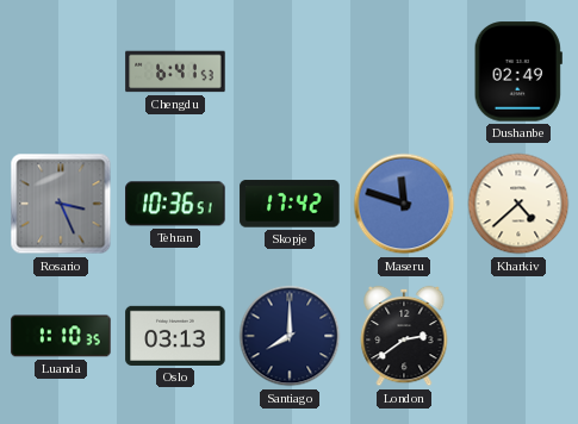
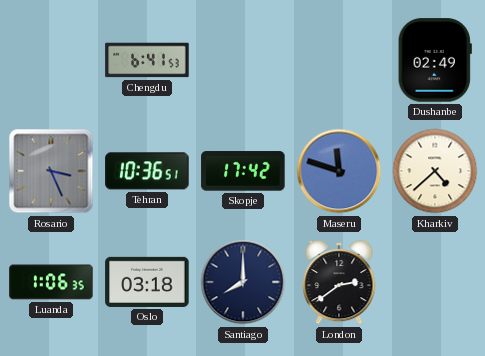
Luanda: 1:10 -> 1:06 (51, 282)
Oslo: 03:13 -> 03:18 (147, 282)
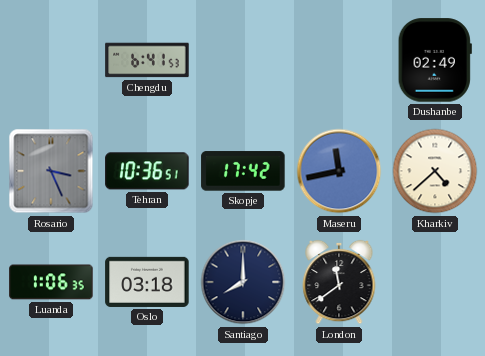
Maseru: 11:48 -> 11:43 (339, 171)
London: 2:39 -> 11:39 (339, 282)
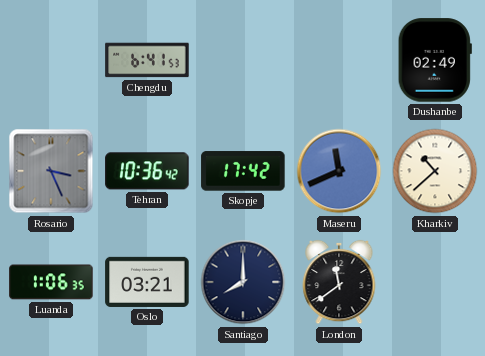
Tehran: 10:36:51 -> 10:36:42 (147, 171)
Maseru: 11:43 -> 11:41 (339, 171)
Kharkiv: 4:38 -> 10:38 (435, 171)
Oslo: 03:18 -> 03:21 (147, 282)
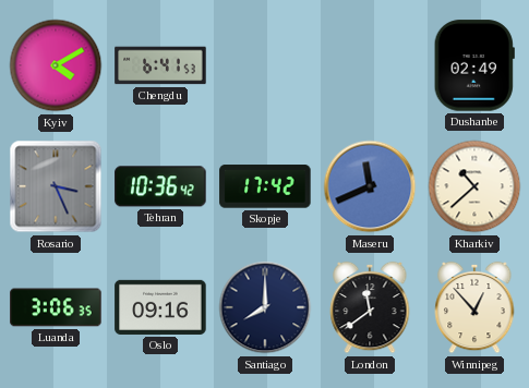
Kyiv: none -> 4:10 (56, 65)
Luanda: 1:06 -> 3:06 (56, 307)
Oslo: 03:21 -> 09:16 (160, 307)
Winnipeg: none -> 12:53 (474, 307)
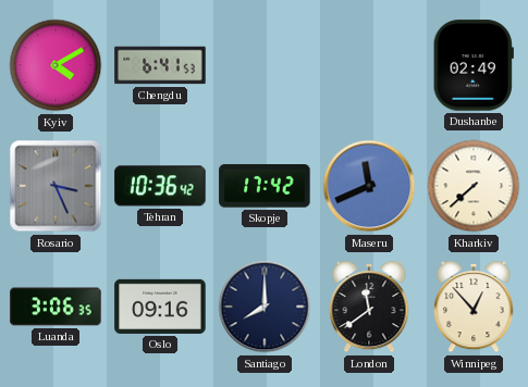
Kharkiv: 10:38 -> 7:38 (474, 186)
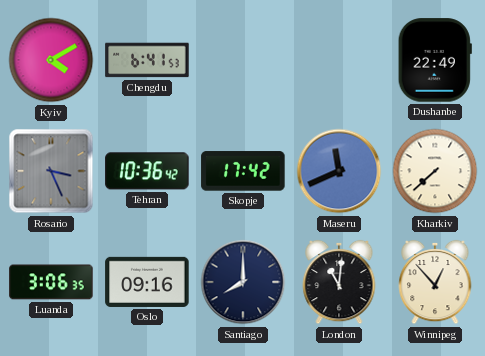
Dushanbe: 02:49 -> 22:49 (435, 60)
London: 11:39 -> 11:01 (339, 282)
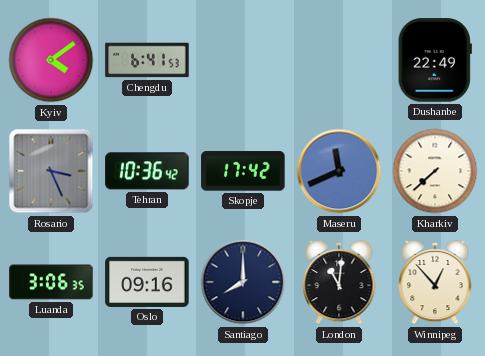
Kyiv: 4:10 -> 4:09 (51, 60)
